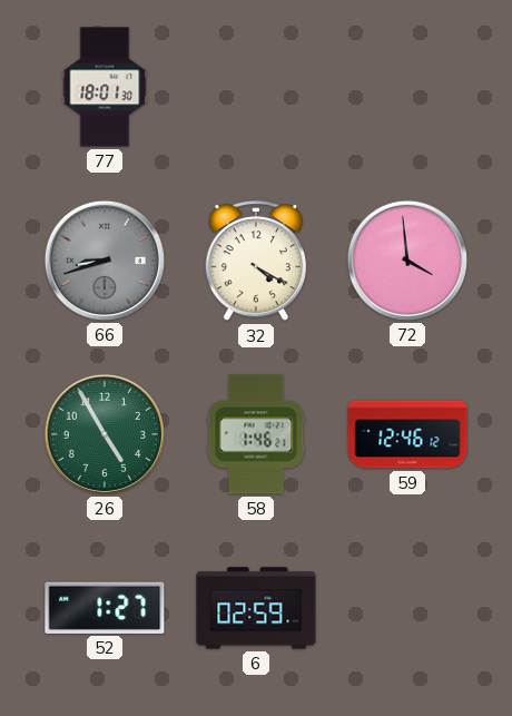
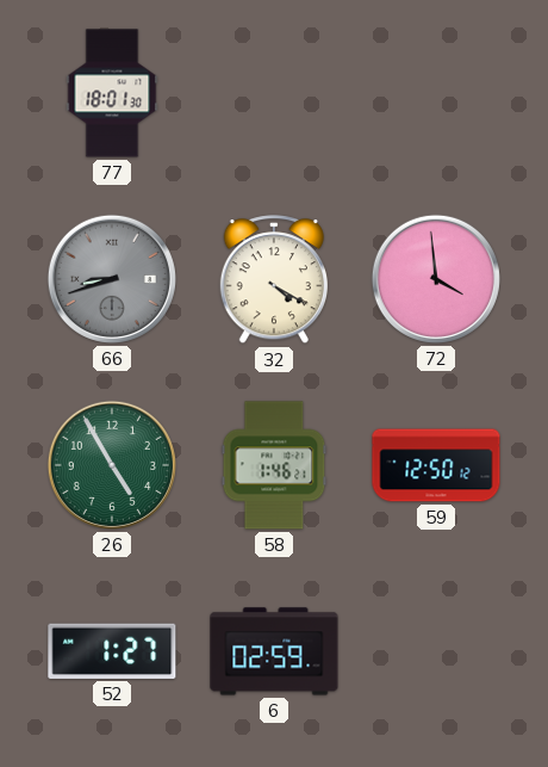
59: 12:46 -> 12:50 (436, 465)
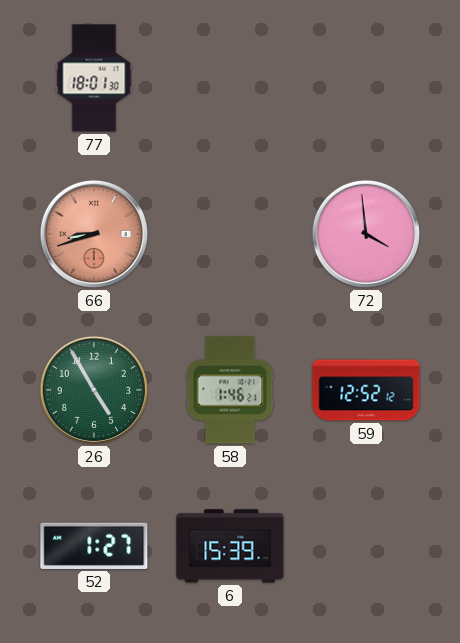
66 dial: grey -> salmon (94, 234)
32: 4:20 -> none (273, 280)
59: 12:50 -> 12:52 (366, 390)
6: 02:59 -> 15:39 (230, 546)
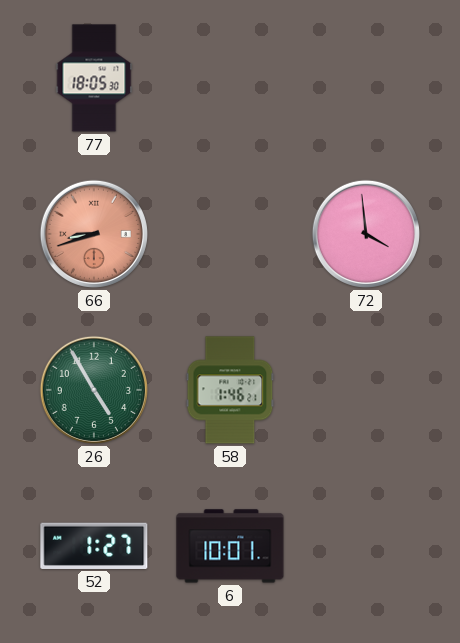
77: 18:01 -> 18:05 (94, 78)
59: 12:52 -> none (366, 390)
6: 15:39 -> 10:01 (230, 546)
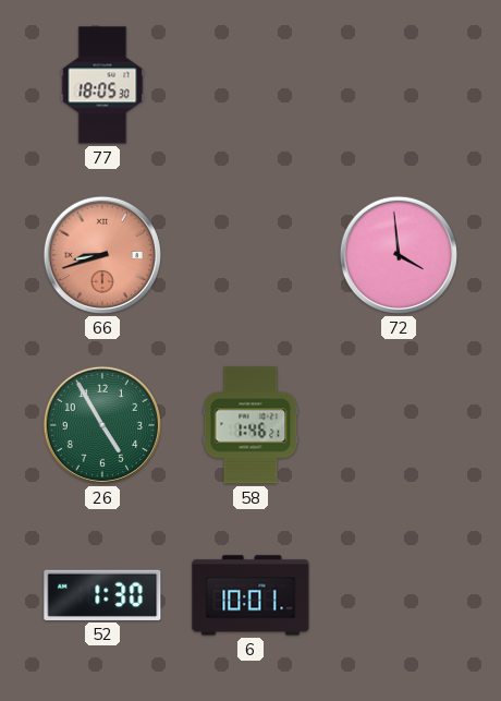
52: 1:27 -> 1:30 (102, 595)
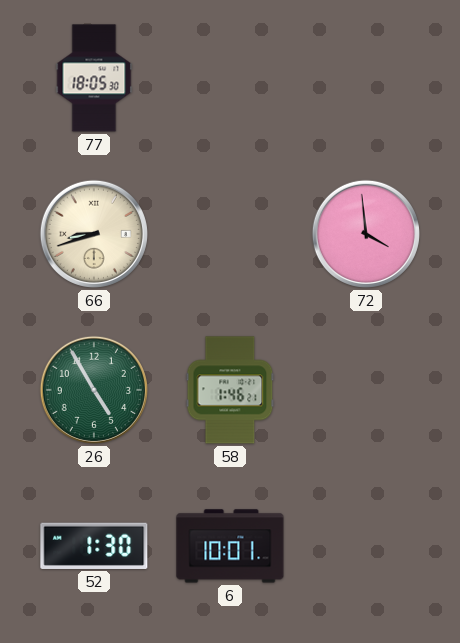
66 dial: salmon -> cream (94, 234)
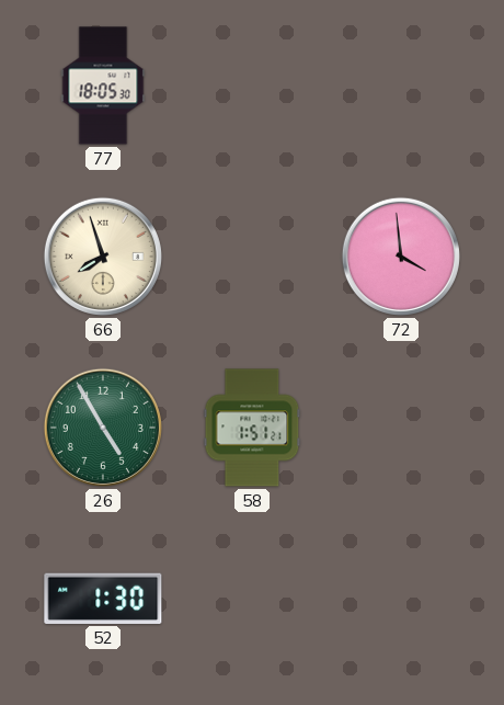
66: 8:42 -> 7:57 (103, 257)
58: 1:46 -> 1:51 (252, 428)
6: 10:01 -> none (230, 546)
